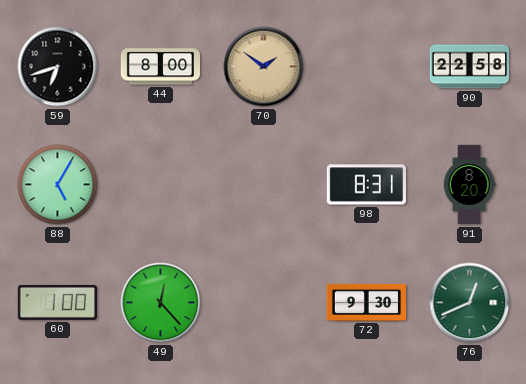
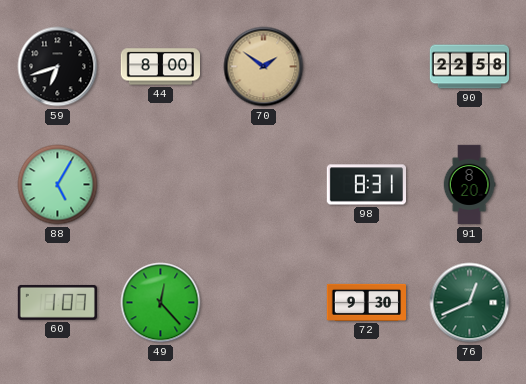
60: 1:00 -> 1:07 (57, 302)
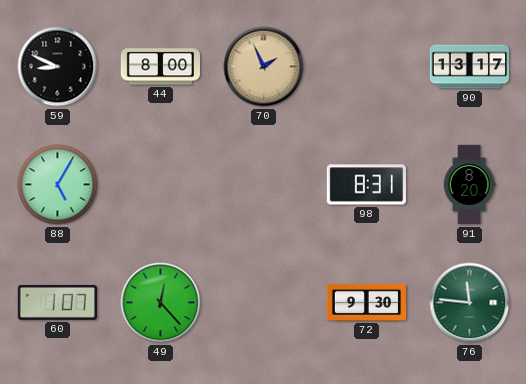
59: 6:42 -> 8:49 (58, 67)
70: 1:51 -> 1:56 (264, 67)
90: 22:58 -> 13:17 (469, 67)
76: 12:41 -> 11:46 (470, 303)
